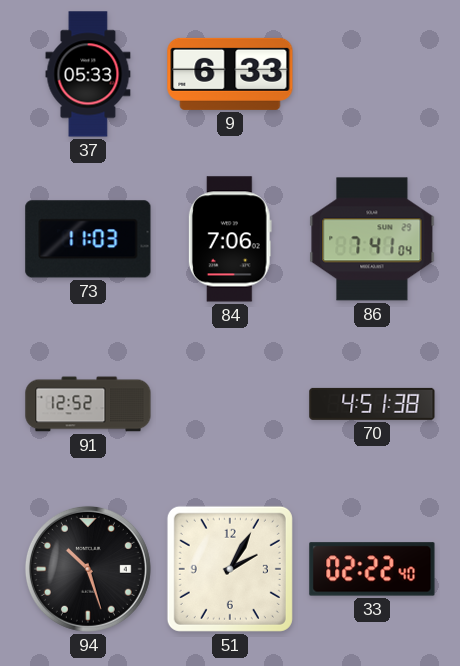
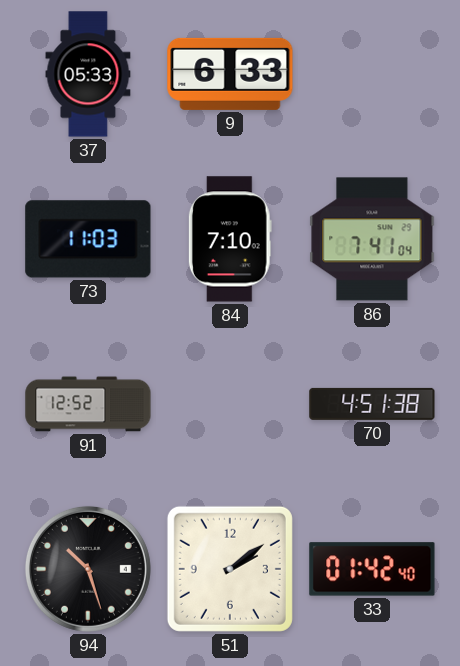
84: 7:06 -> 7:10 (230, 239)
51: 2:05 -> 2:09 (230, 569)
33: 02:22 -> 01:42 (372, 569)
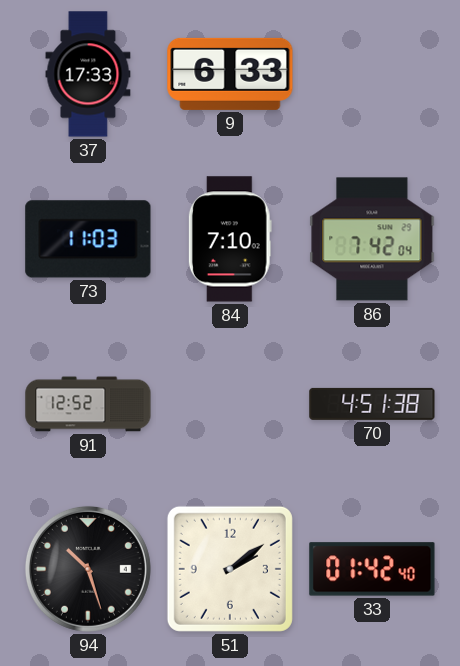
37: 05:33 -> 17:33 (88, 74)
86: 7:41 -> 7:42 (372, 239)
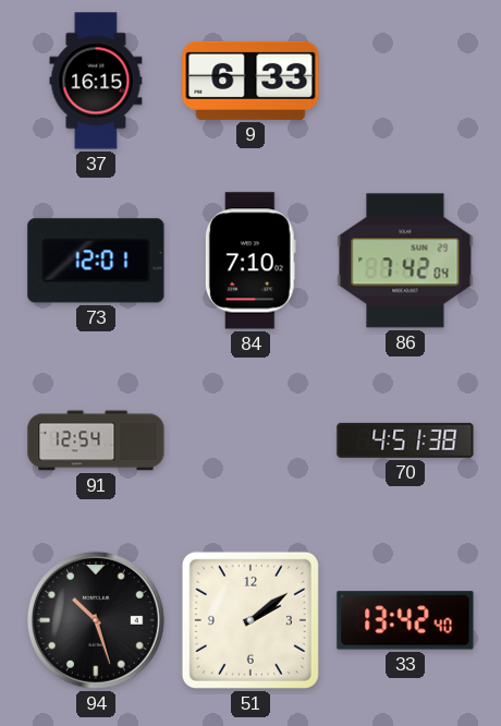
37: 17:33 -> 16:15 (96, 81)
73: 11:03 -> 12:01 (96, 261)
91: 12:52 -> 12:54 (96, 440)
33: 01:42 -> 13:42 (405, 620)
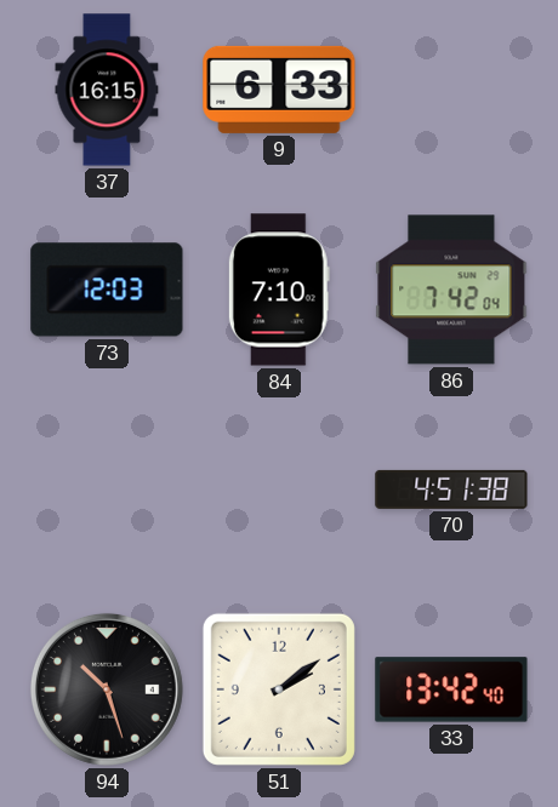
73: 12:01 -> 12:03 (107, 290)
91: 12:54 -> none (96, 440)
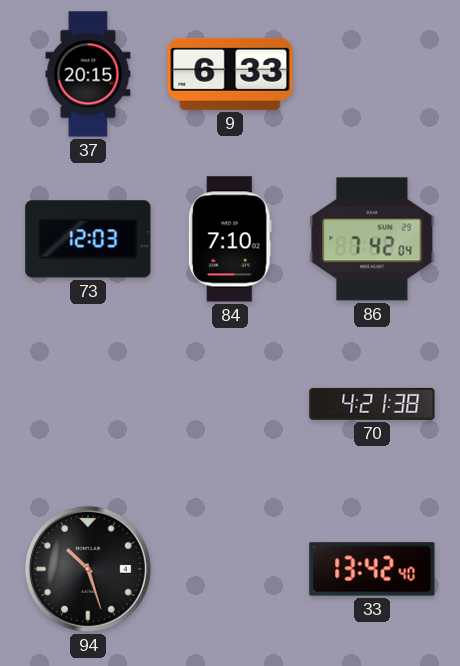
37: 16:15 -> 20:15 (88, 74)
70: 4:51 -> 4:21 (372, 404)
51: 2:09 -> none (279, 689)
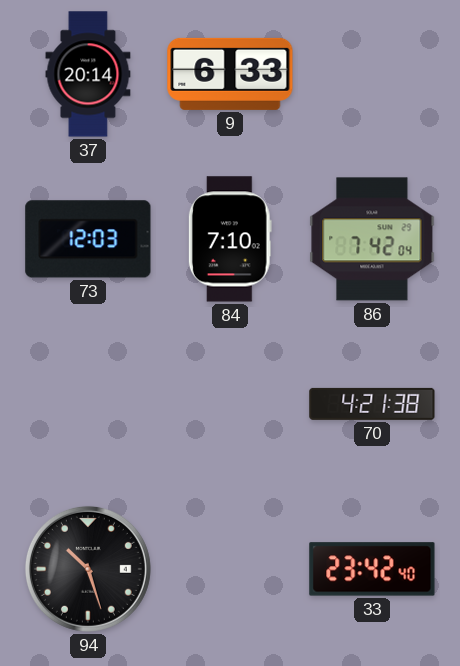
37: 20:15 -> 20:14 (88, 74)
33: 13:42 -> 23:42 (372, 569)
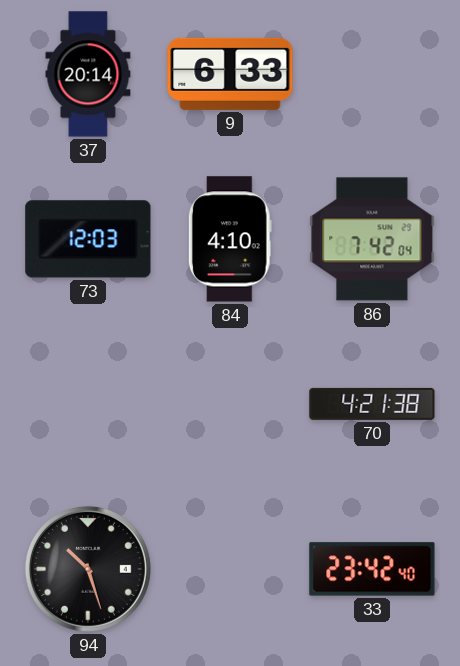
84: 7:10 -> 4:10 (230, 239)
